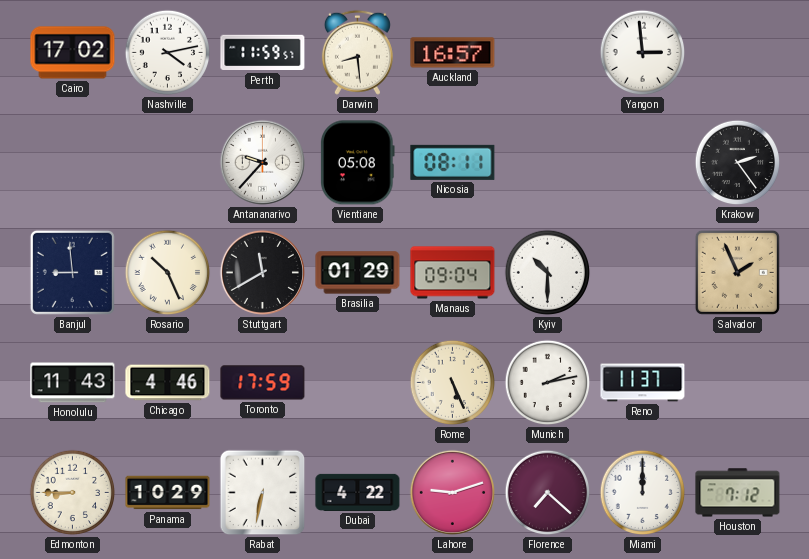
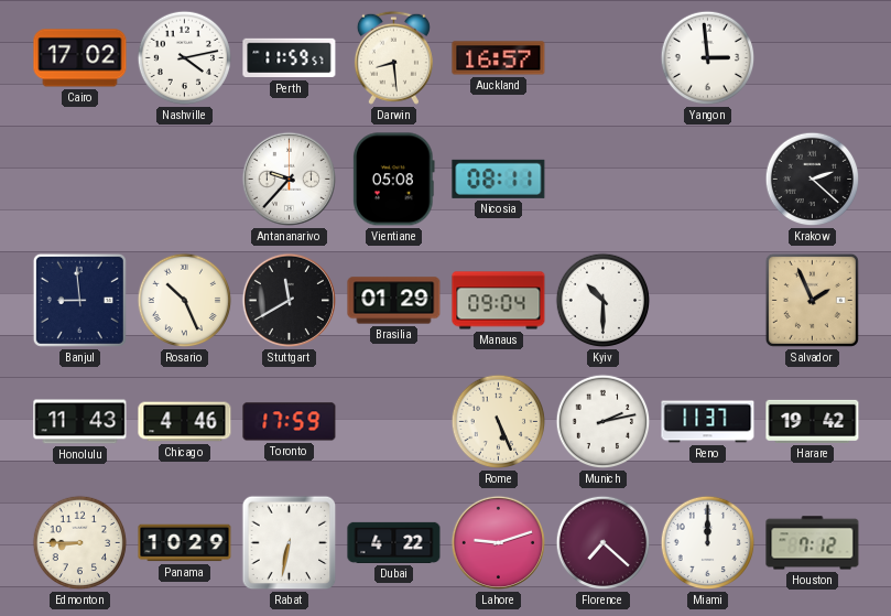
Krakow: 2:24 -> 2:22 (813, 180)
Harare: none -> 19:42 (813, 421)
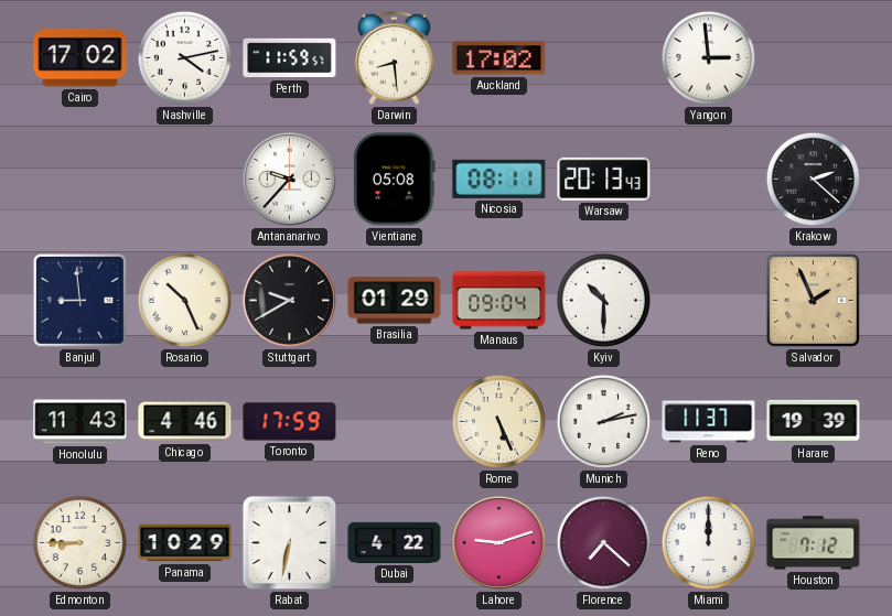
Auckland: 16:57 -> 17:02 (499, 58)
Warsaw: none -> 20:13 (604, 179)
Stuttgart: 11:40 -> 9:40 (289, 300)
Harare: 19:42 -> 19:39 (814, 421)
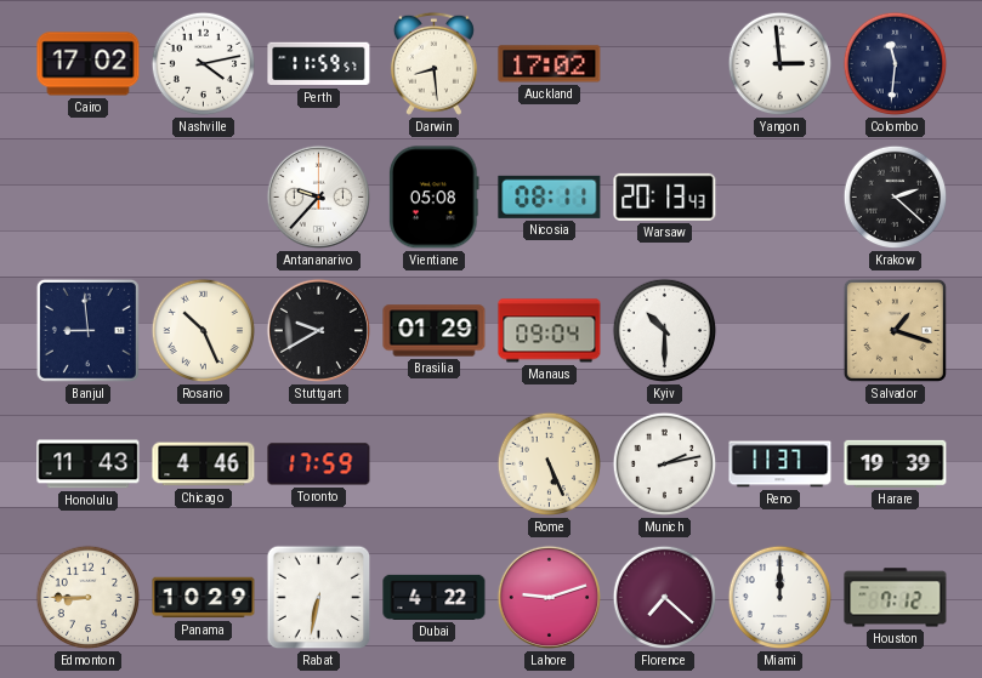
Colombo: none -> 11:31 (896, 64)
Salvador: 1:56 -> 1:18 (895, 330)
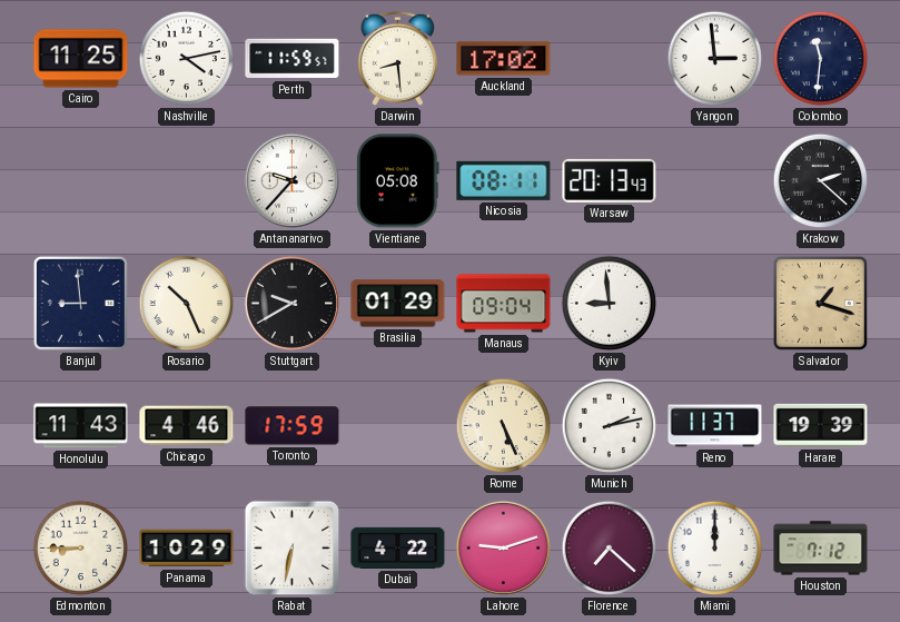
Cairo: 17:02 -> 11:25 (81, 59)
Kyiv: 10:30 -> 8:59 (610, 304)
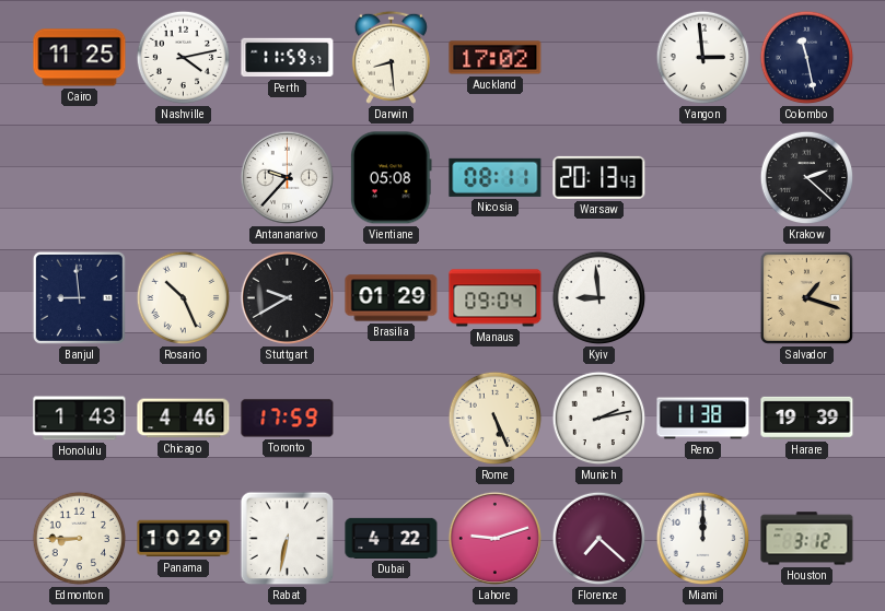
Colombo: 11:31 -> 11:28 (807, 58)
Honolulu: 11:43 -> 1:43 (80, 419)
Reno: 11:37 -> 11:38 (703, 419)
Houston: 7:12 -> 3:12 (807, 539)
